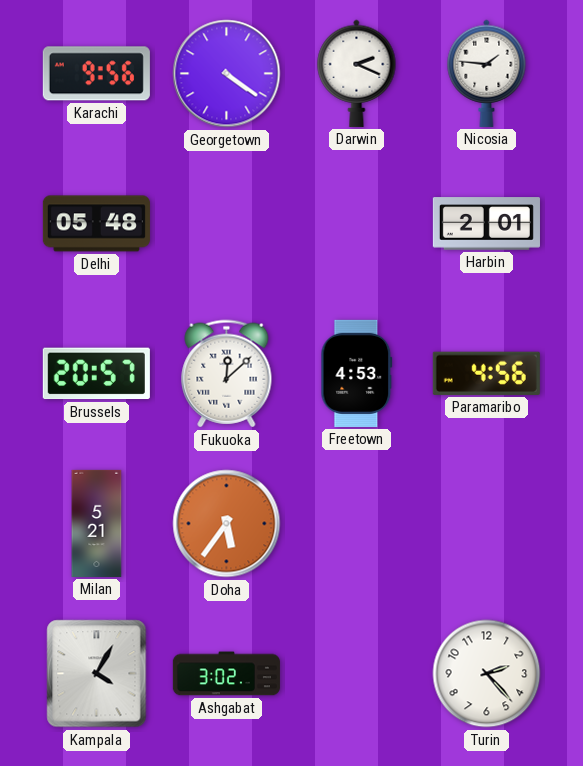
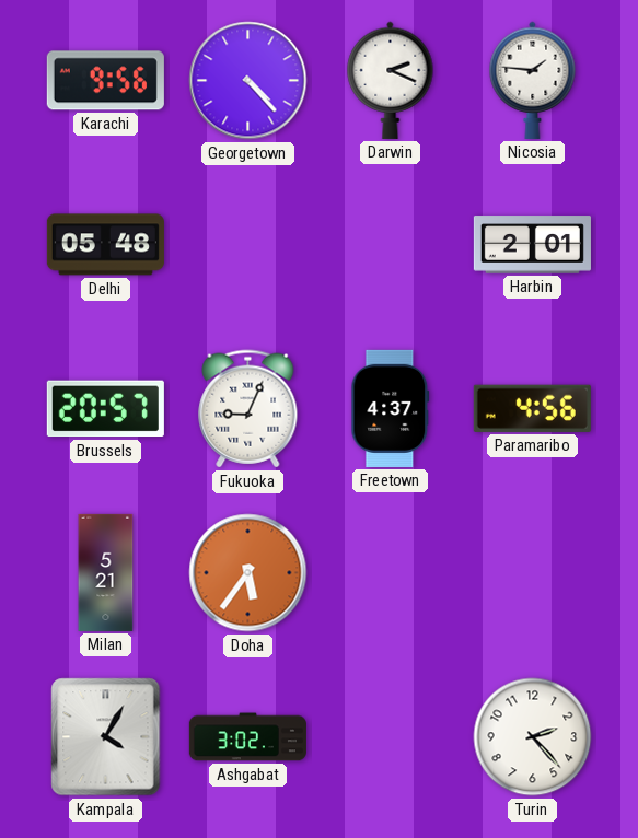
Georgetown: 4:21 -> 4:23 (248, 81)
Fukuoka: 12:08 -> 9:04 (248, 409)
Freetown: 4:53 -> 4:37 (391, 408)
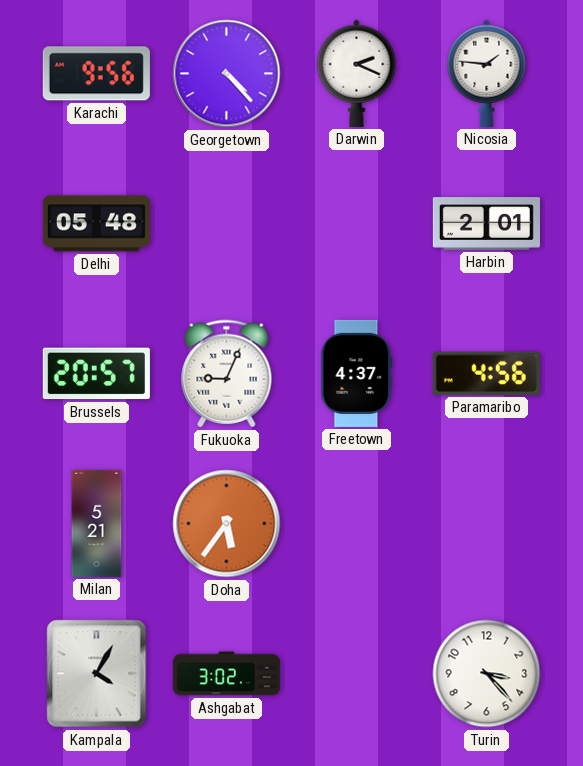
Turin: 2:23 -> 3:23 (487, 674)
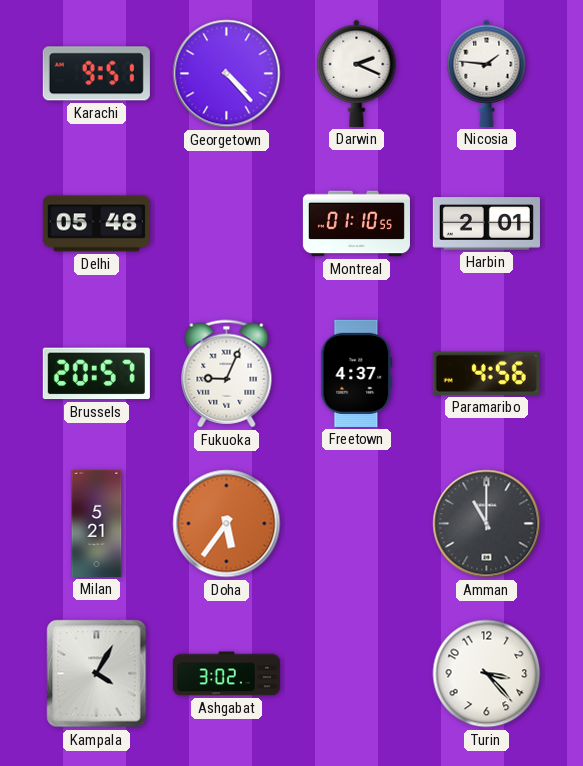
Karachi: 9:56 -> 9:51 (96, 74)
Montreal: none -> 01:10 (356, 224)
Amman: none -> 11:00 (487, 524)
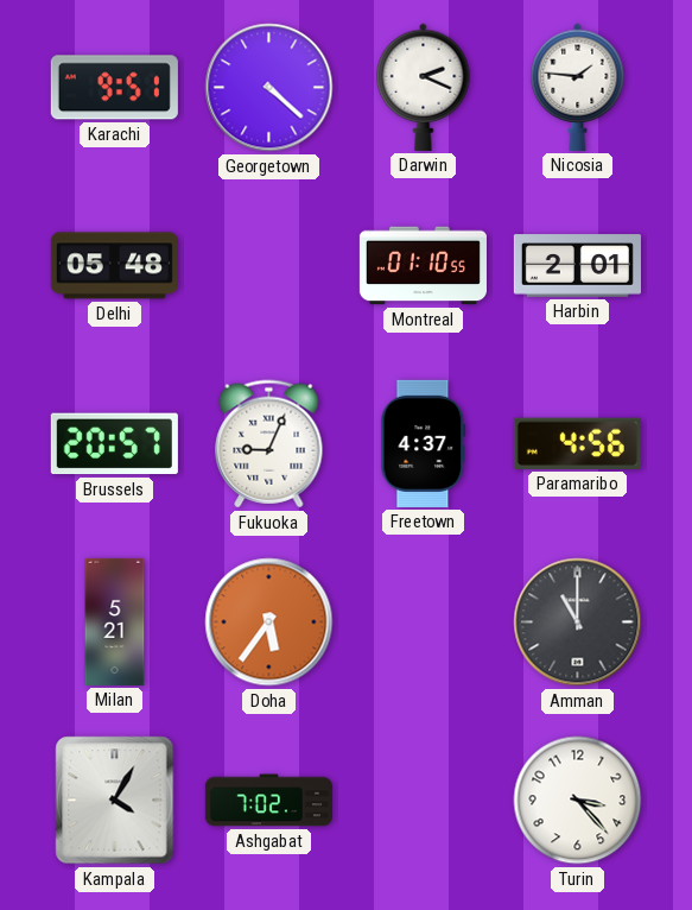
Georgetown: 4:23 -> 4:22 (269, 88)
Ashgabat: 3:02 -> 7:02 (268, 801)
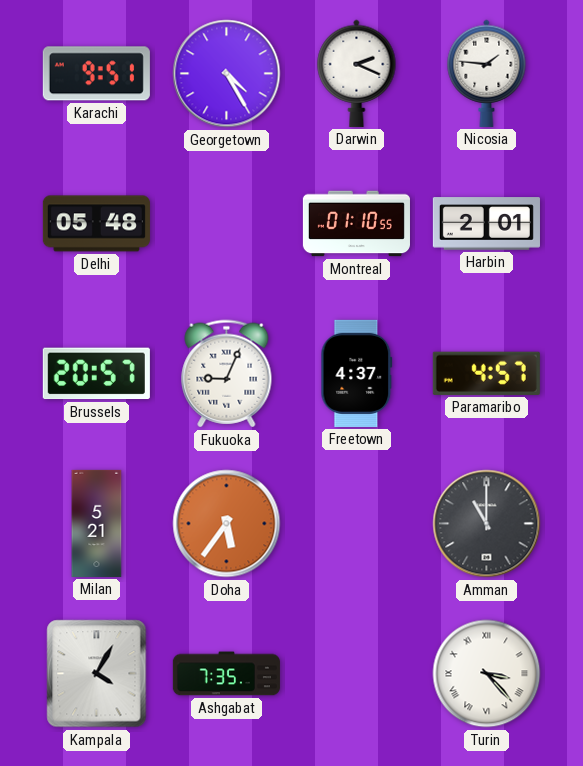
Georgetown: 4:22 -> 4:25 (227, 74)
Paramaribo: 4:56 -> 4:57 (486, 373)
Ashgabat: 7:02 -> 7:35 (226, 674)
Turin numerals: Arabic -> Roman (487, 674)
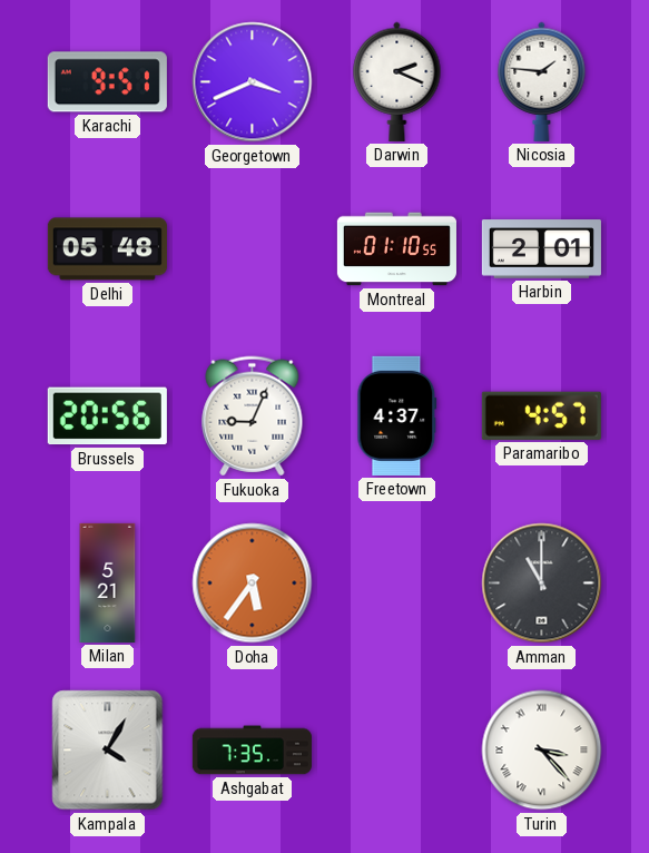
Georgetown: 4:25 -> 3:41 (253, 82)
Brussels: 20:57 -> 20:56 (107, 416)
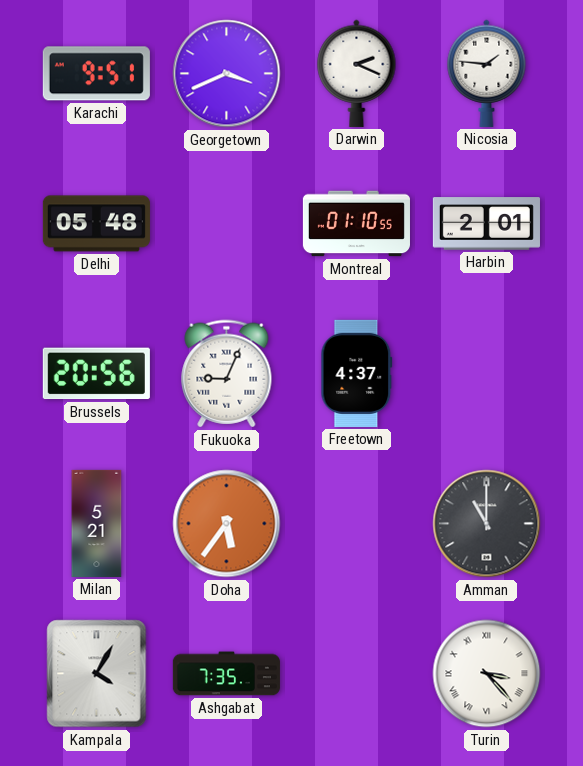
Paramaribo: 4:57 -> none (541, 415)
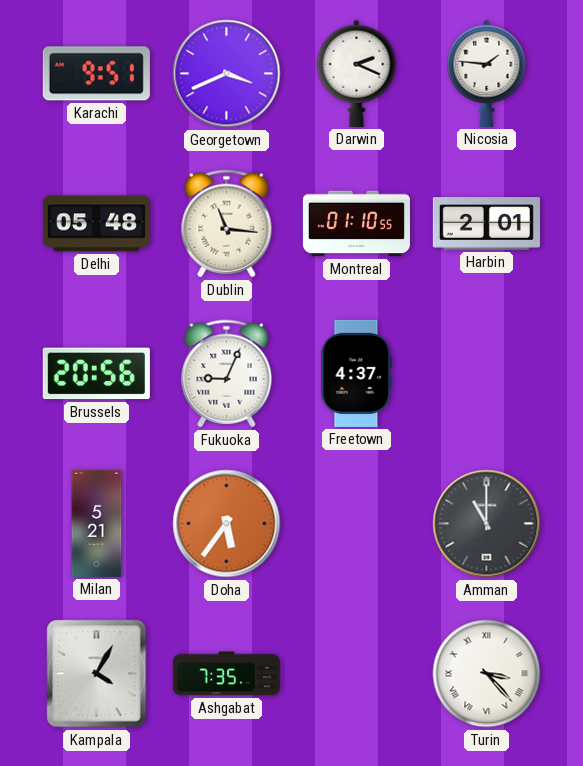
Dublin: none -> 11:16 (227, 224)
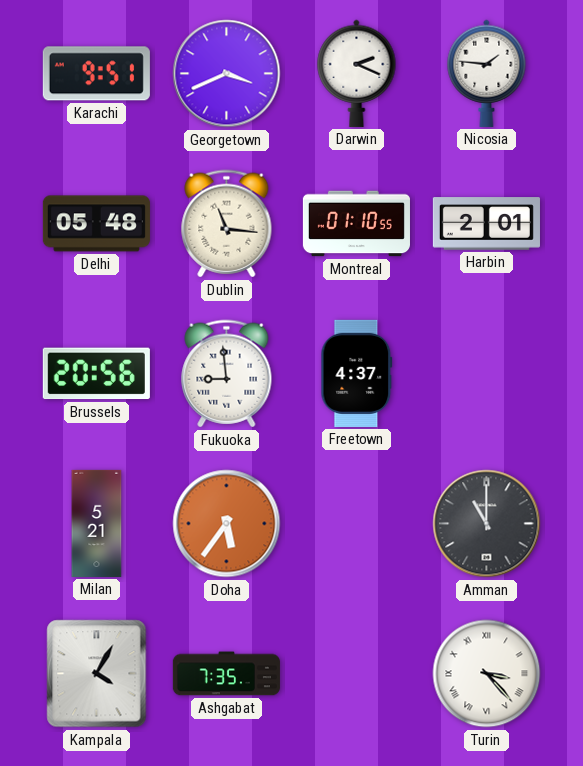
Fukuoka: 9:04 -> 8:59 (227, 374)
